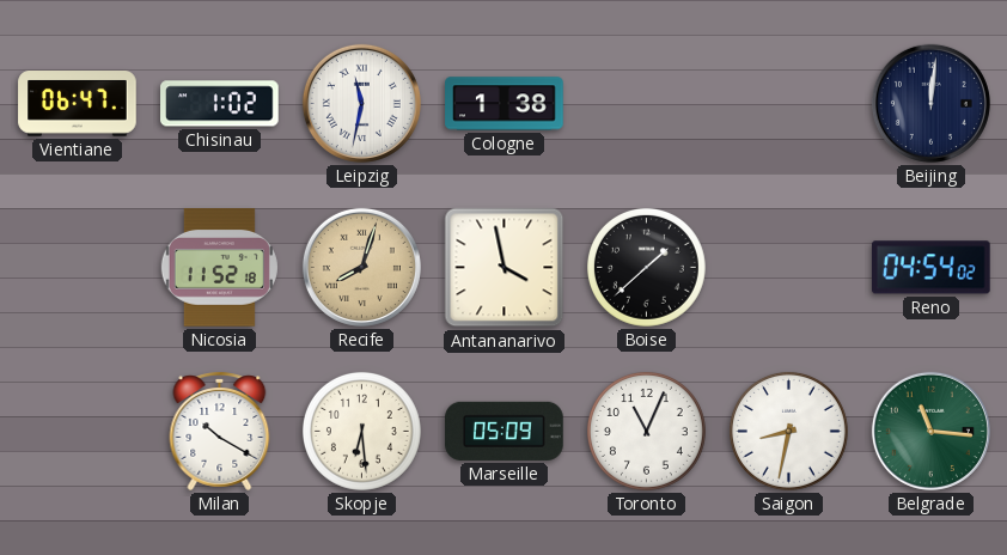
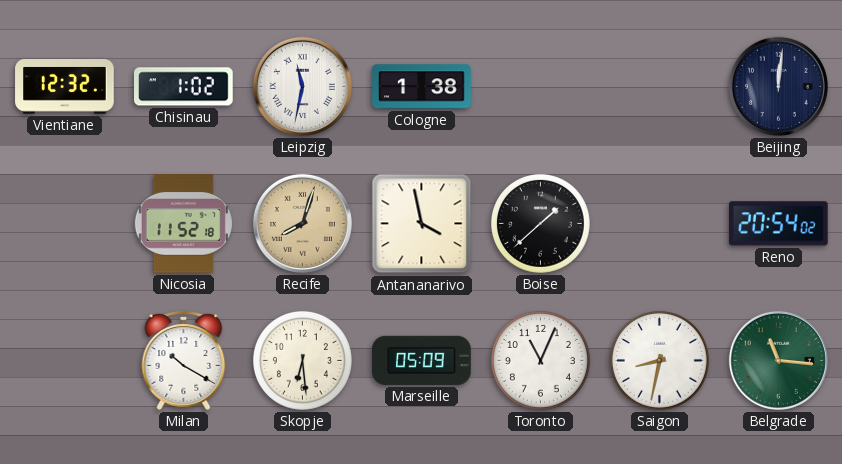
Vientiane: 06:47 -> 12:32 (65, 87)
Reno: 04:54 -> 20:54 (779, 224)
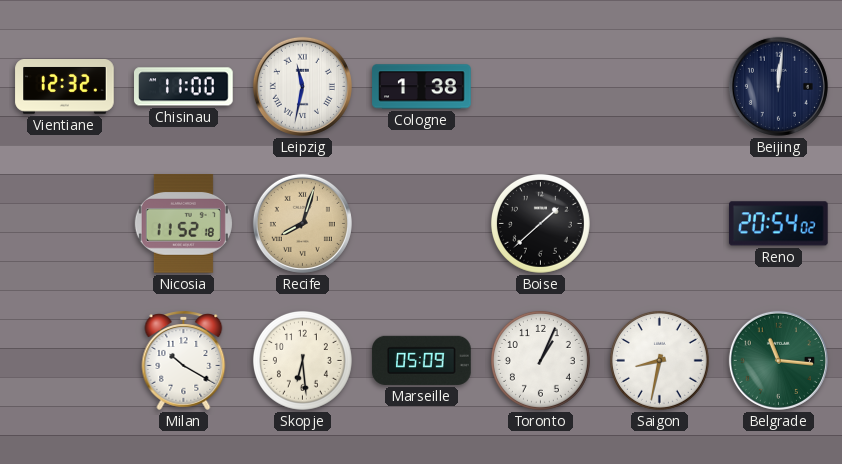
Chisinau: 1:02 -> 11:00 (184, 87)
Antananarivo: 3:58 -> none (422, 224)
Toronto: 11:04 -> 1:04 (540, 360)
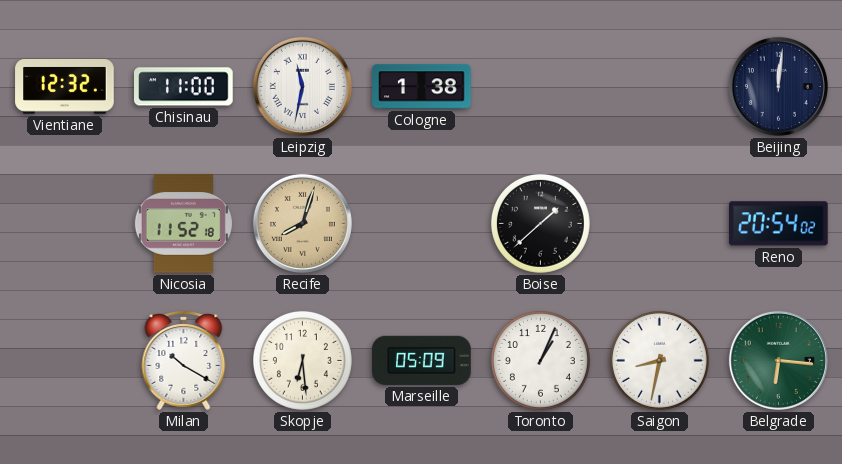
Belgrade: 11:16 -> 6:16 (778, 360)
